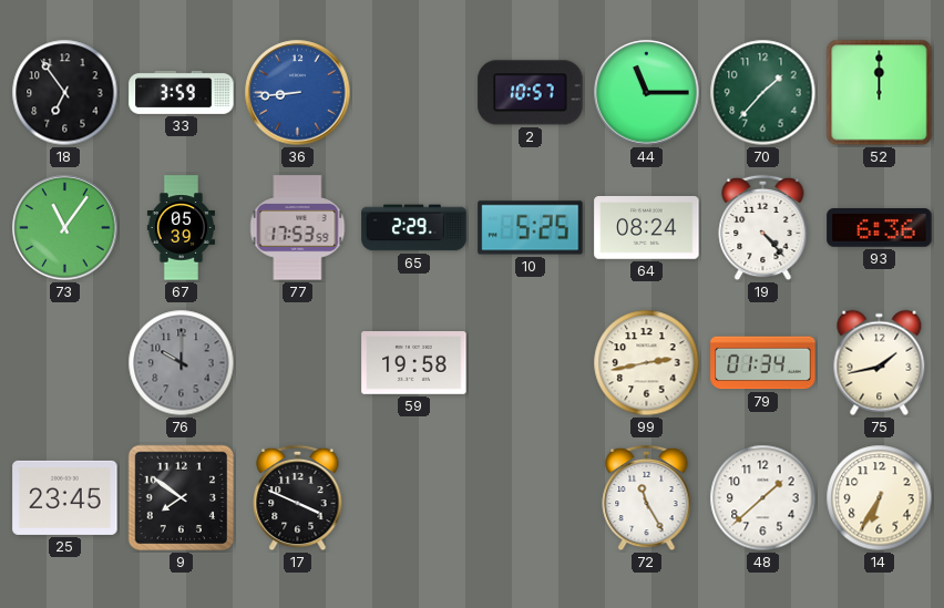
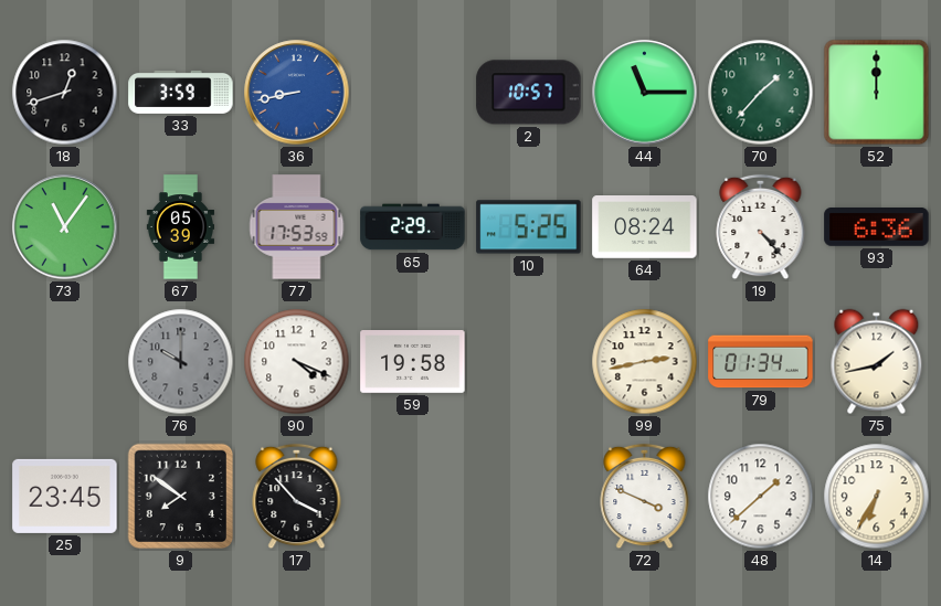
18: 6:54 -> 12:42 (65, 93)
36: 8:44 -> 8:43 (297, 93)
90: none -> 4:19 (297, 362)
17: 3:49 -> 3:53 (297, 497)
72: 11:25 -> 3:49 (645, 497)
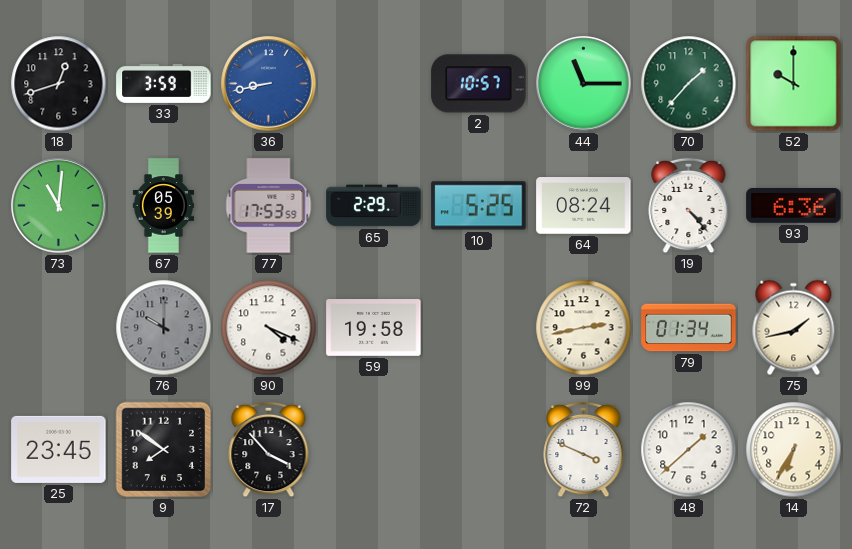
52: 12:00 -> 10:00 (794, 84)
73: 11:06 -> 11:01 (59, 206)
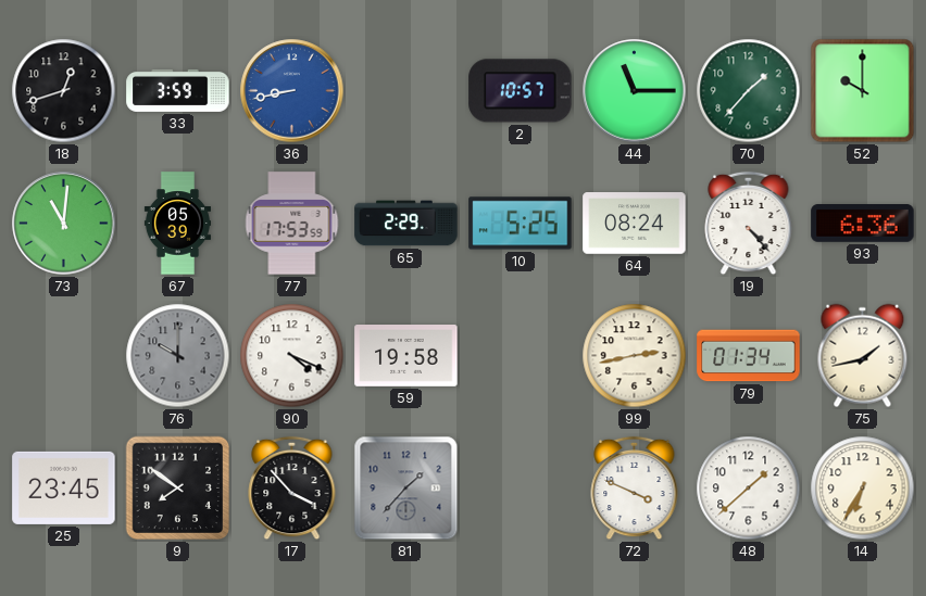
81: none -> 1:37 (406, 489)
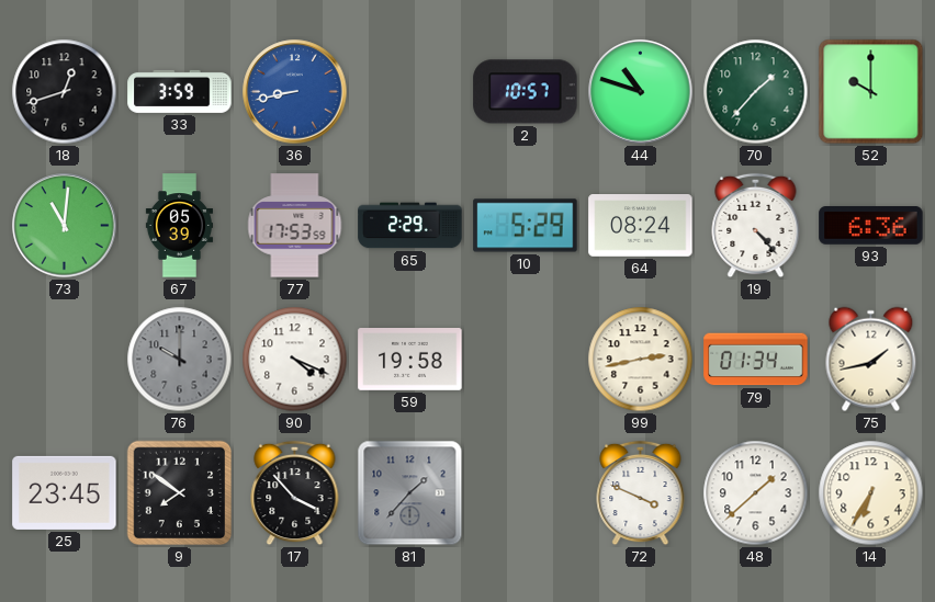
44: 11:15 -> 10:48 (641, 92)
10: 5:25 -> 5:29 (526, 226)
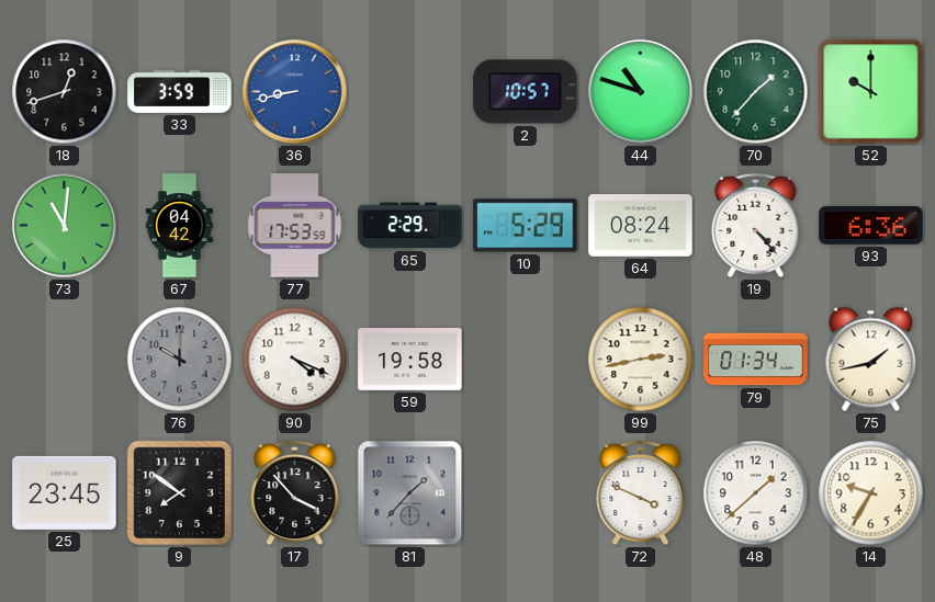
67: 05:39 -> 04:42 (179, 226)
14: 6:35 -> 9:35 (871, 493)
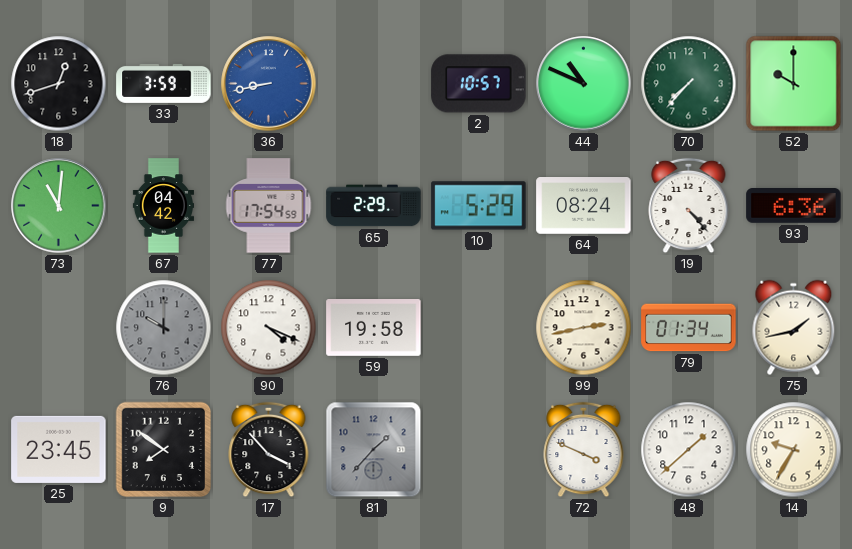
44: 10:48 -> 10:49 (584, 84)
70: 1:37 -> 7:37 (689, 84)
77: 17:53 -> 17:54 (269, 206)
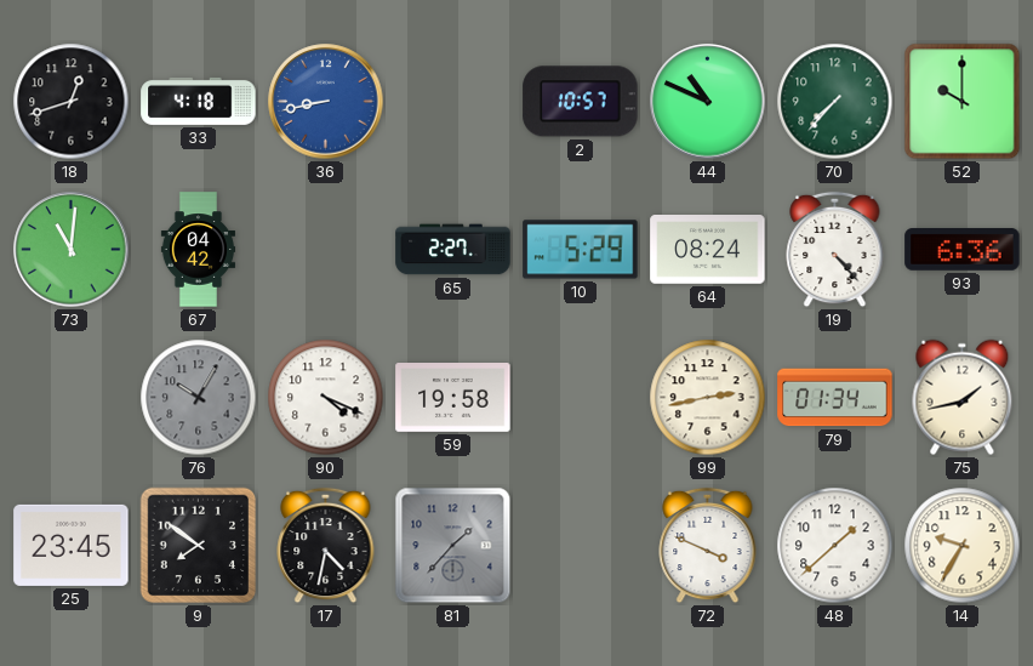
33: 3:59 -> 4:18 (199, 101)
77: 17:54 -> none (269, 206)
65: 2:29 -> 2:27 (453, 250)
76: 10:00 -> 10:05 (199, 398)
17: 3:53 -> 4:32 (326, 546)
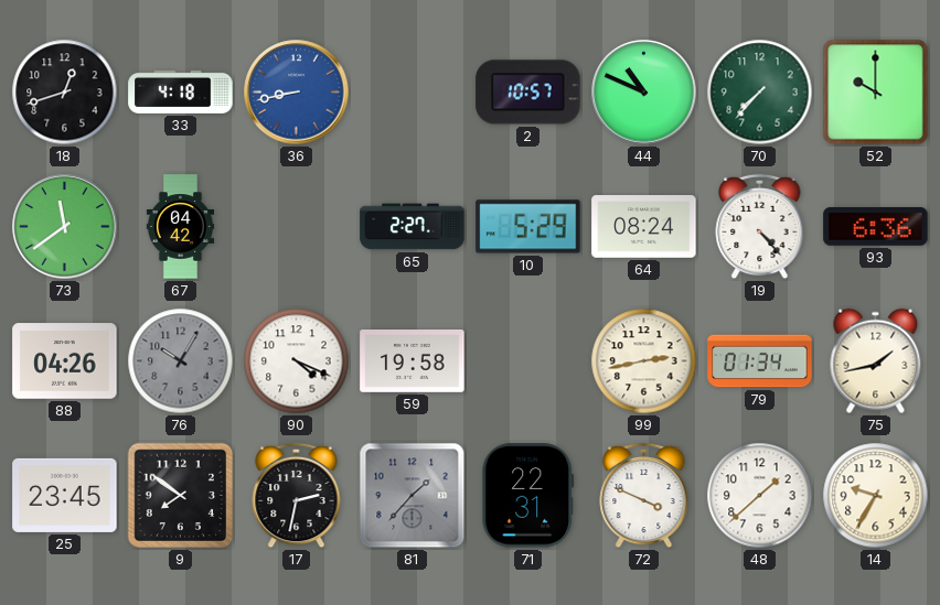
73: 11:01 -> 11:39 (65, 227)
88: none -> 04:26 (65, 361)
17: 4:32 -> 2:32 (297, 496)
71: none -> 22:31 (528, 496)
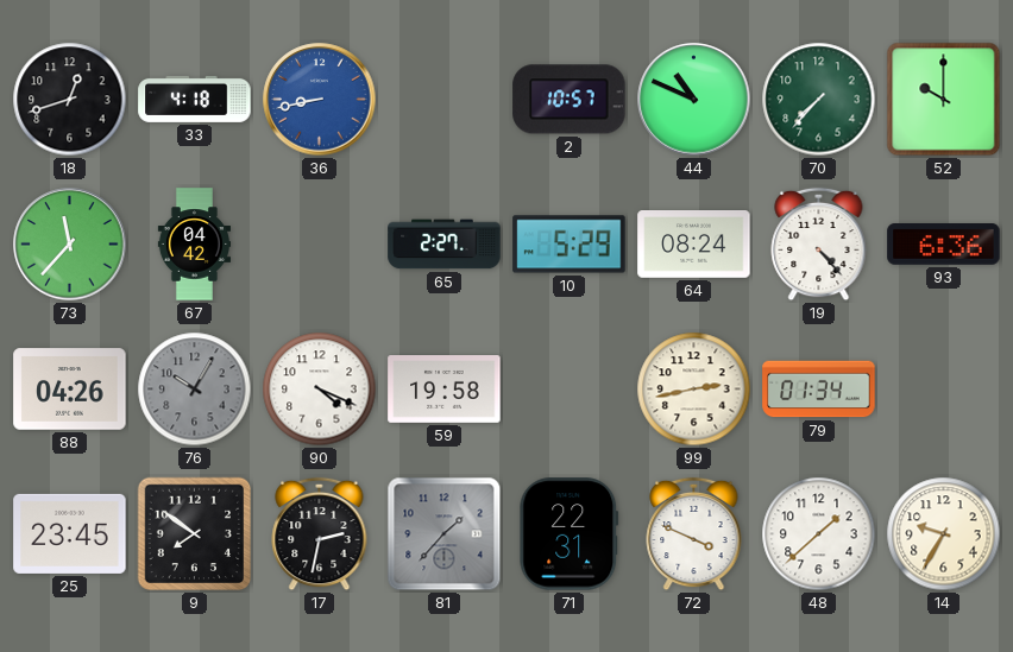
73: 11:39 -> 11:37 (70, 245)
75: 1:43 -> none (876, 361)
